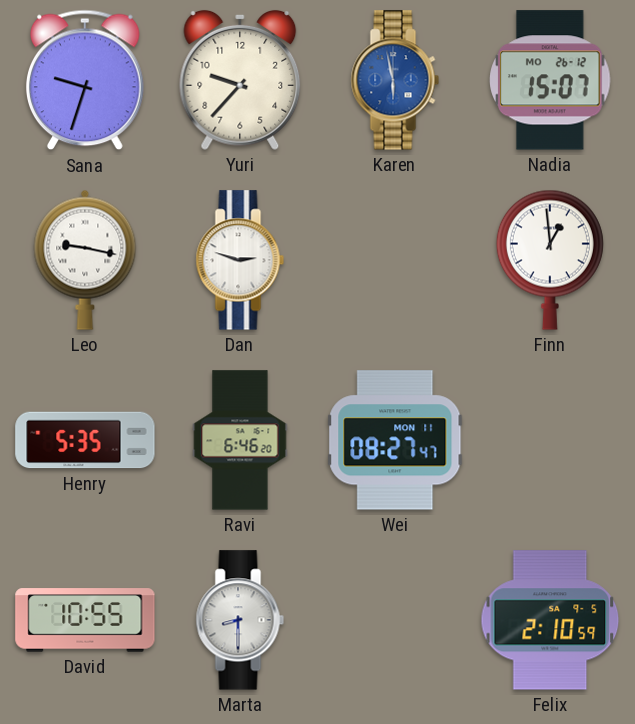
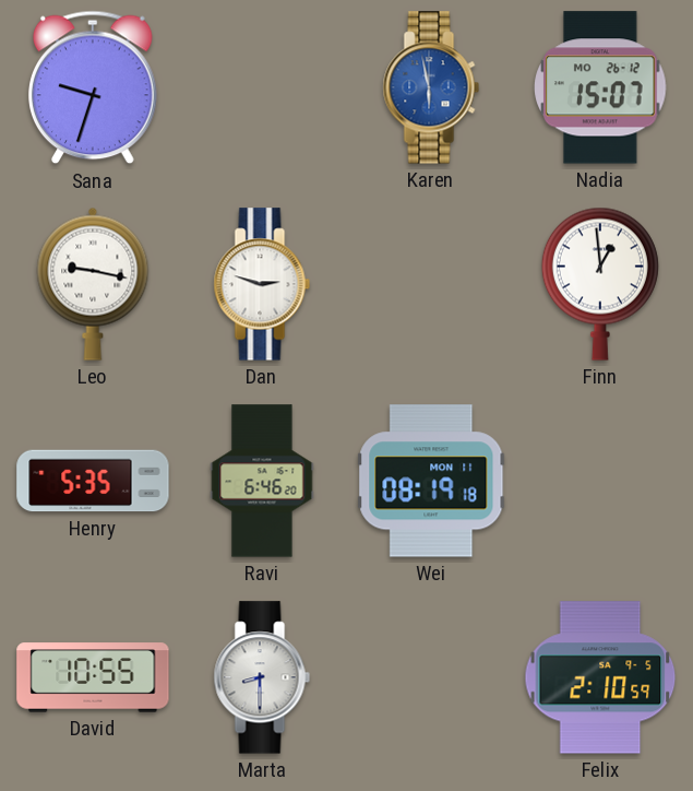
Yuri: 9:37 -> none (240, 80)
Wei: 08:27 -> 08:19 (431, 481)
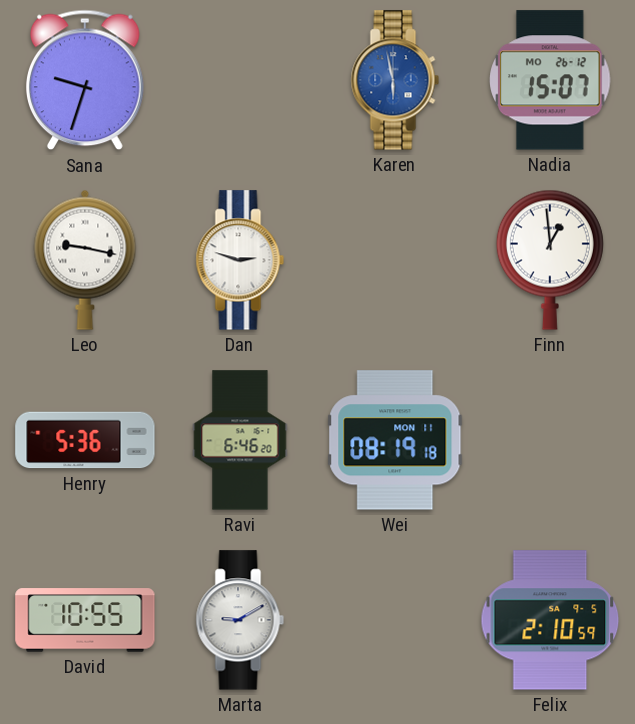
Henry: 5:35 -> 5:36 (85, 440)
Marta: 8:30 -> 9:10 (240, 620)
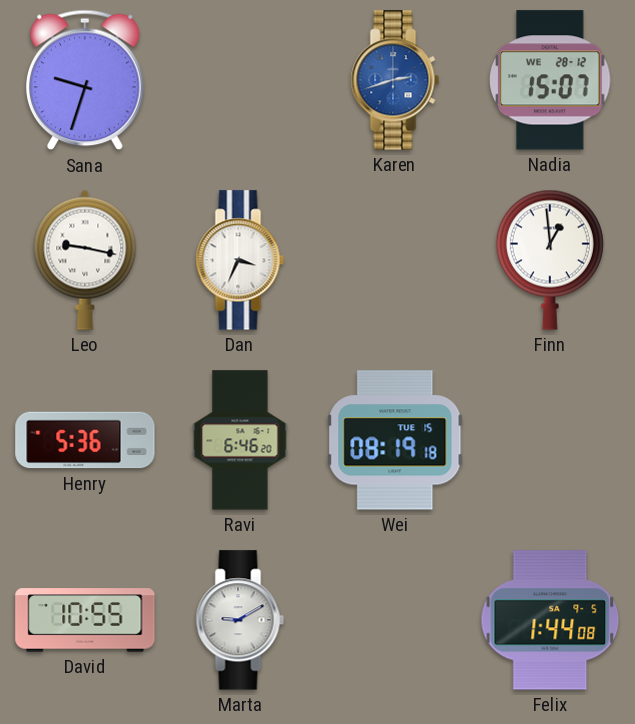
Karen: 5:58 -> 2:42 (395, 80)
Nadia date: MO 26-12 -> WE 28-12 (550, 80)
Dan: 2:48 -> 3:34 (240, 260)
Wei date: MON 11 -> TUE 15 (395, 440)
Felix: 2:10 -> 1:44 (550, 620)
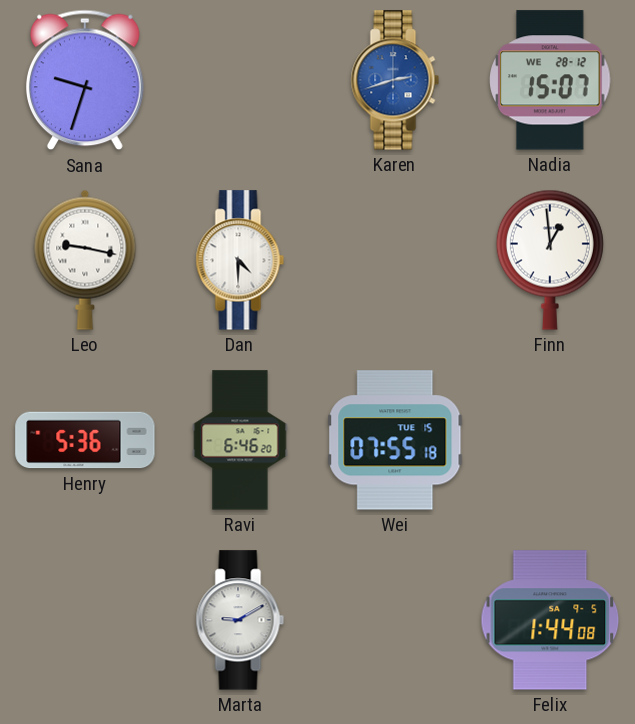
Dan: 3:34 -> 4:30 (240, 260)
Wei: 08:19 -> 07:55 (395, 440)
David: 10:55 -> none (85, 620)
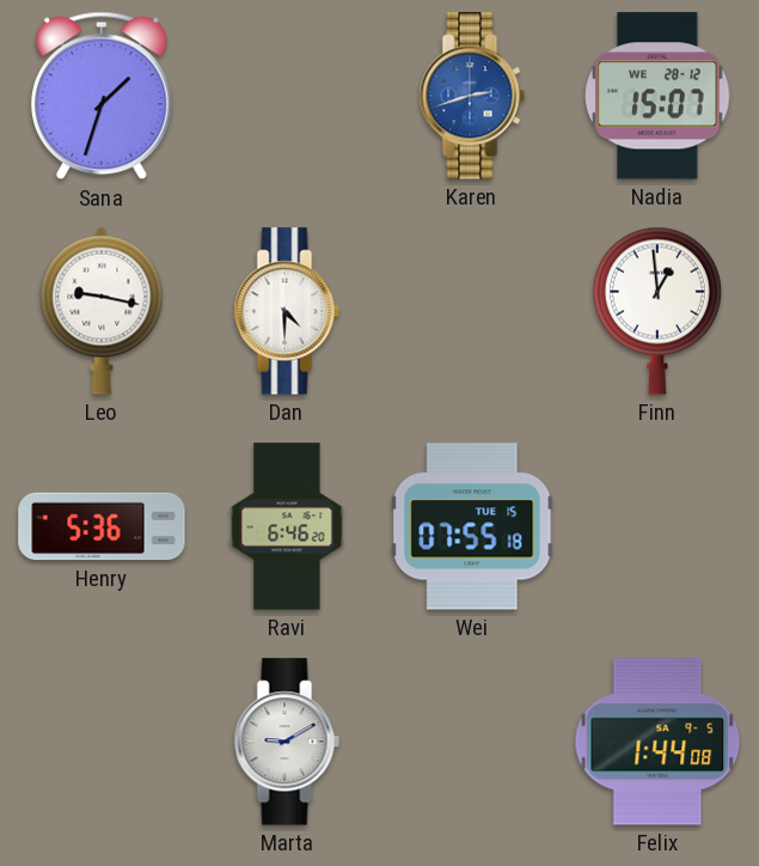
Sana: 9:33 -> 1:33 (102, 96)
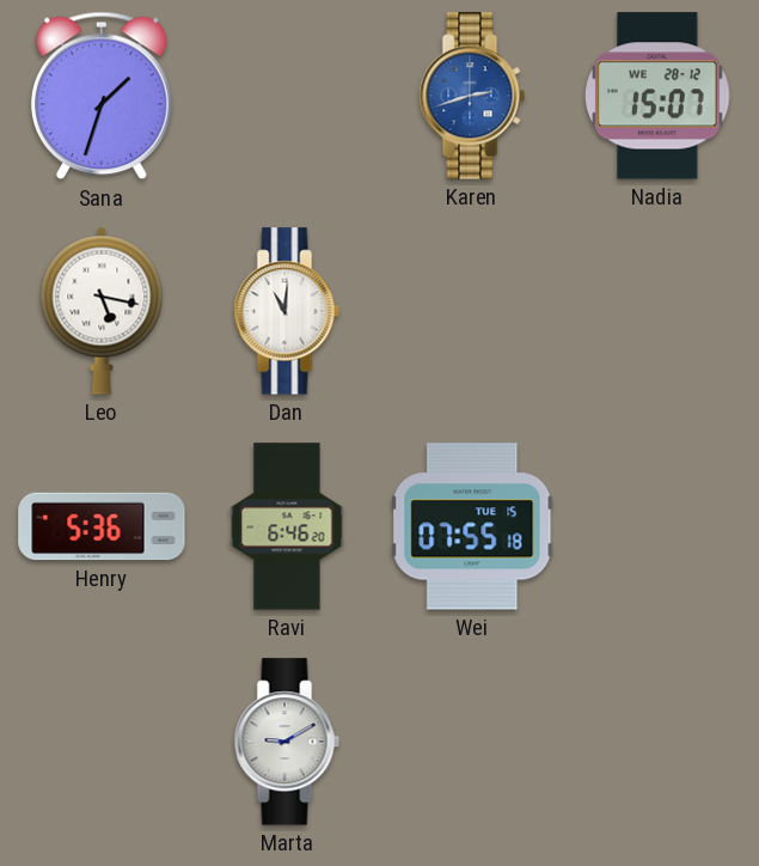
Leo: 9:17 -> 5:17 (102, 311)
Dan: 4:30 -> 11:01 (287, 311)
Finn: 12:59 -> none (657, 311)
Felix: 1:44 -> none (657, 742)
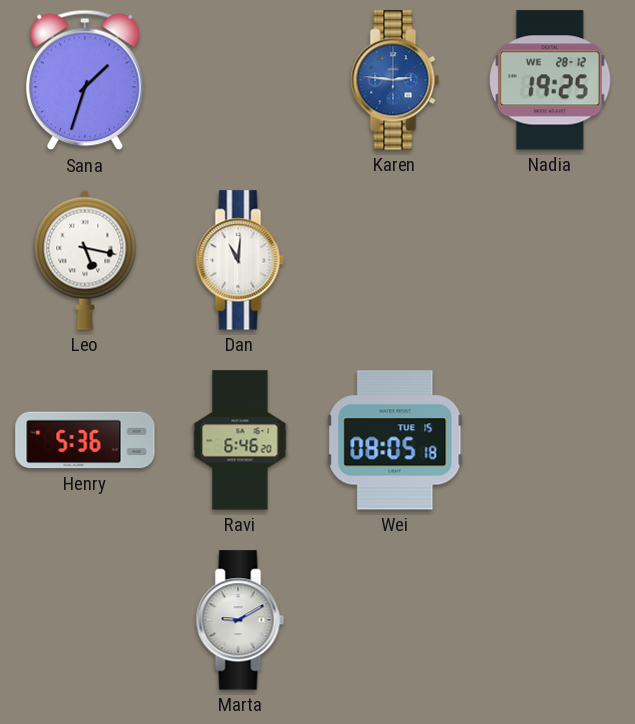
Karen: 2:42 -> 2:46 (395, 80)
Nadia: 15:07 -> 19:25 (550, 80)
Wei: 07:55 -> 08:05 (395, 440)
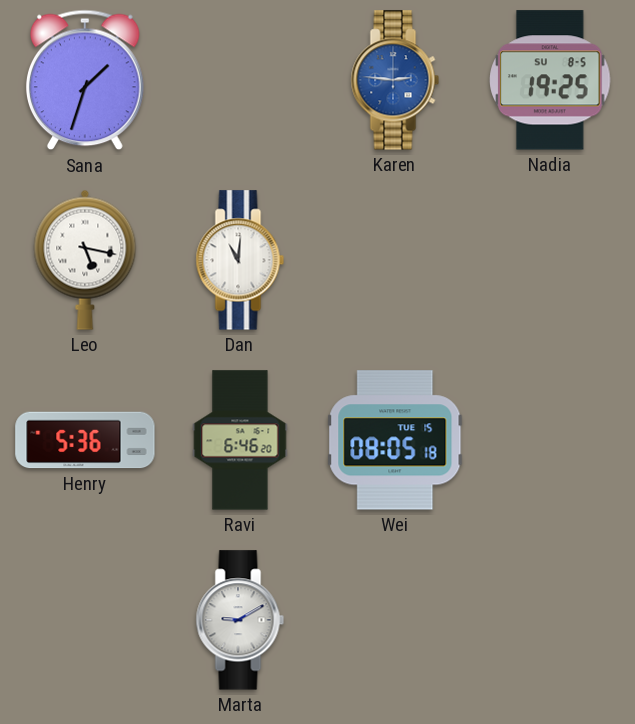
Nadia date: WE 28-12 -> SU 8-5 (550, 80)
